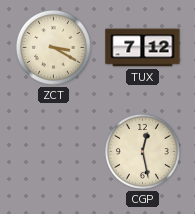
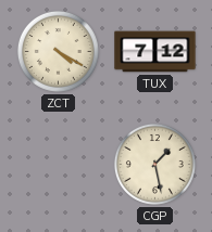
ZCT: 3:20 -> 4:20 (58, 51)
CGP: 12:28 -> 1:28 (154, 164)
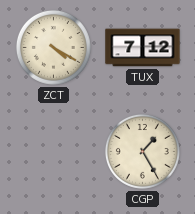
CGP: 1:28 -> 1:25 (142, 151)
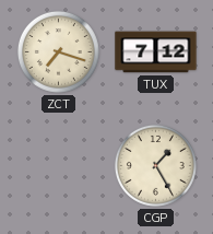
ZCT: 4:20 -> 7:18 (58, 51)
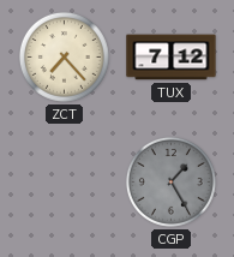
ZCT: 7:18 -> 7:23 (64, 56)
CGP dial: cream -> grey (170, 181)
